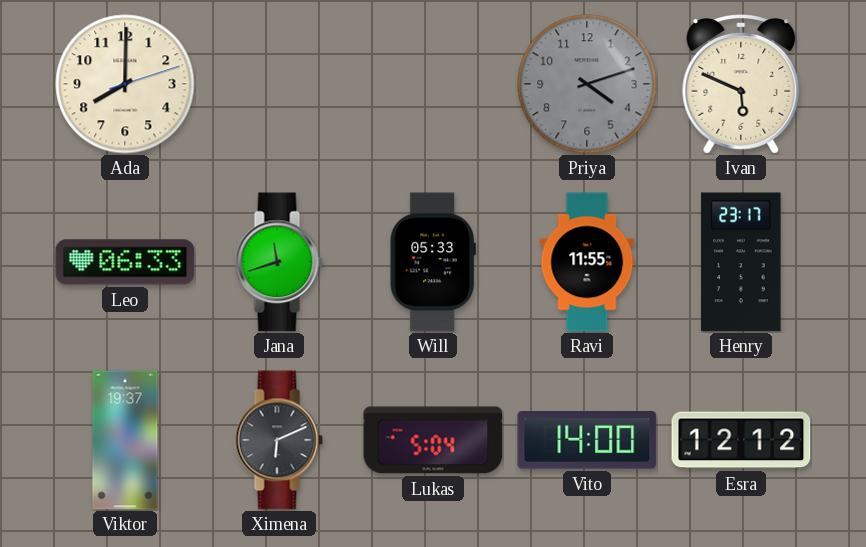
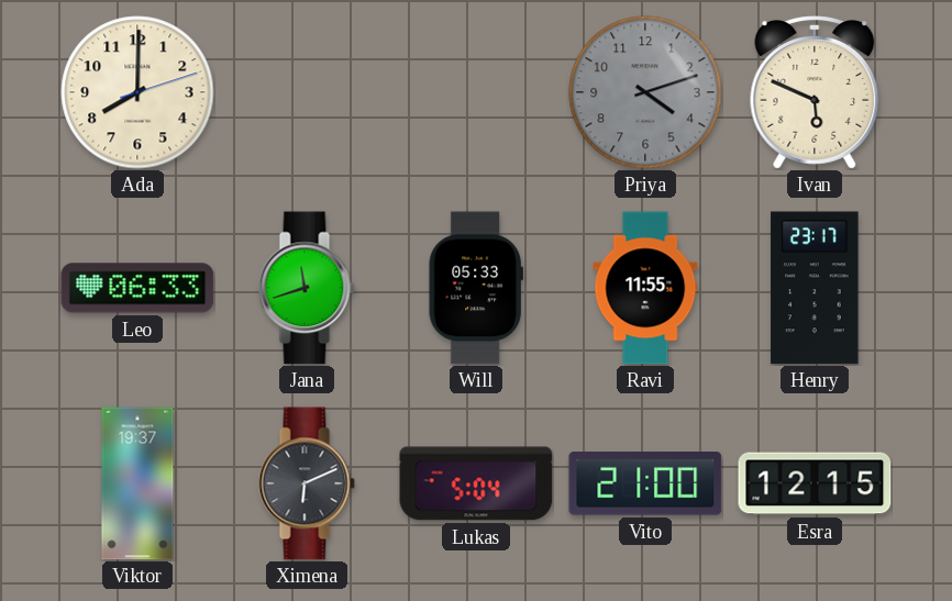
Vito: 14:00 -> 21:00 (645, 483)
Esra: 12:12 -> 12:15 (815, 483)
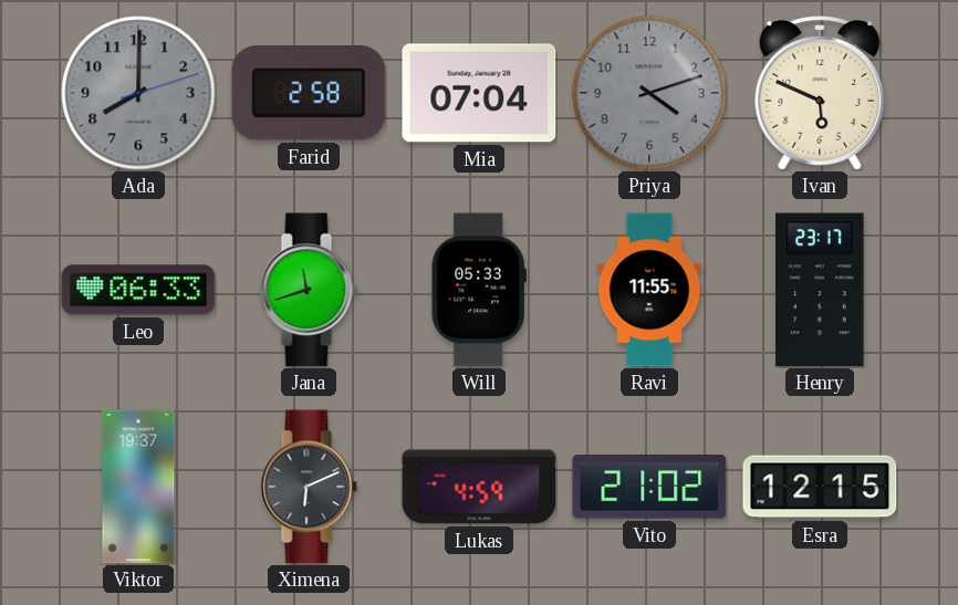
Ada dial: cream -> grey (138, 93)
Farid: none -> 2:58 (309, 93)
Mia: none -> 07:04 (479, 93)
Lukas: 5:04 -> 4:59 (479, 487)
Vito: 21:00 -> 21:02 (649, 487)
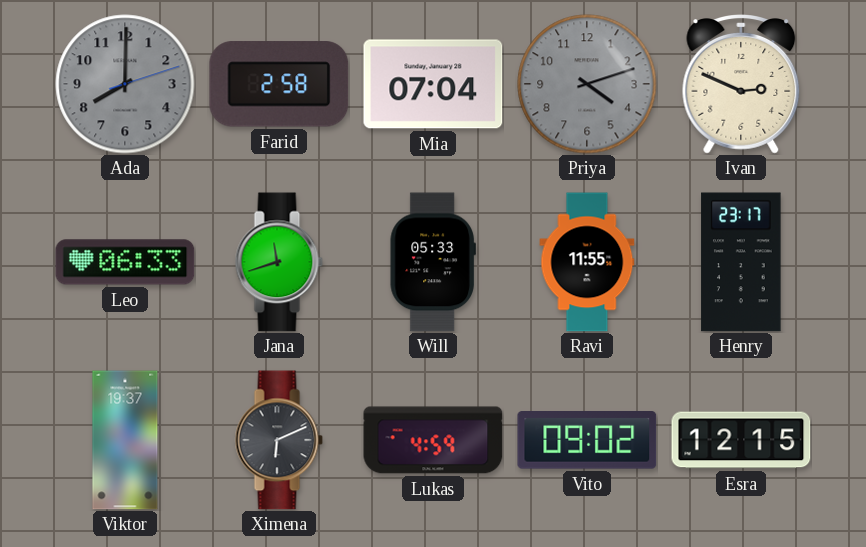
Ivan: 5:49 -> 2:49 (741, 84)
Vito: 21:02 -> 09:02 (587, 440)
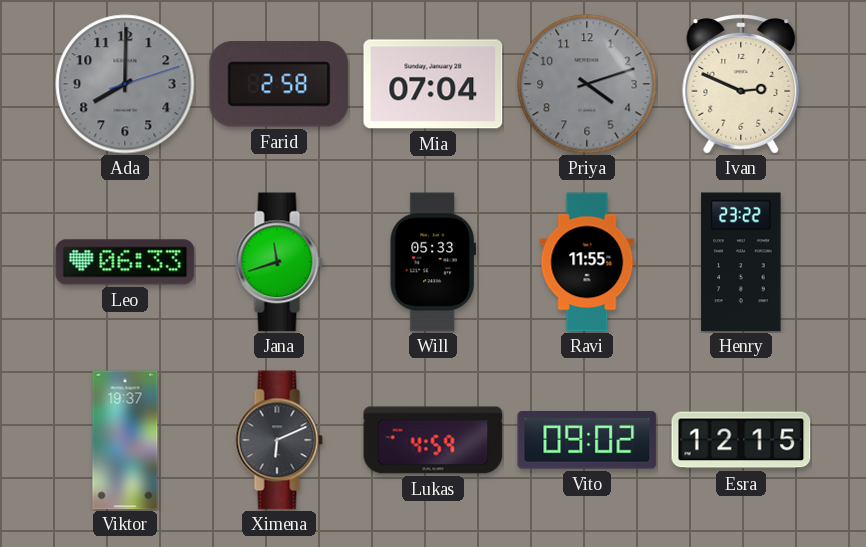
Henry: 23:17 -> 23:22 (741, 262)
